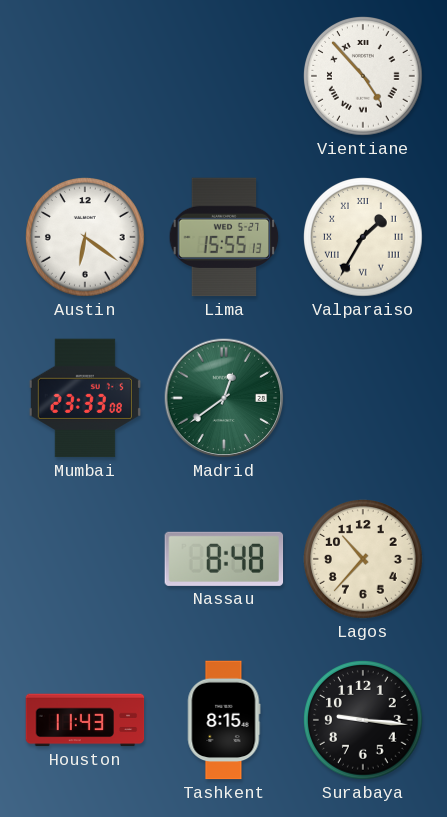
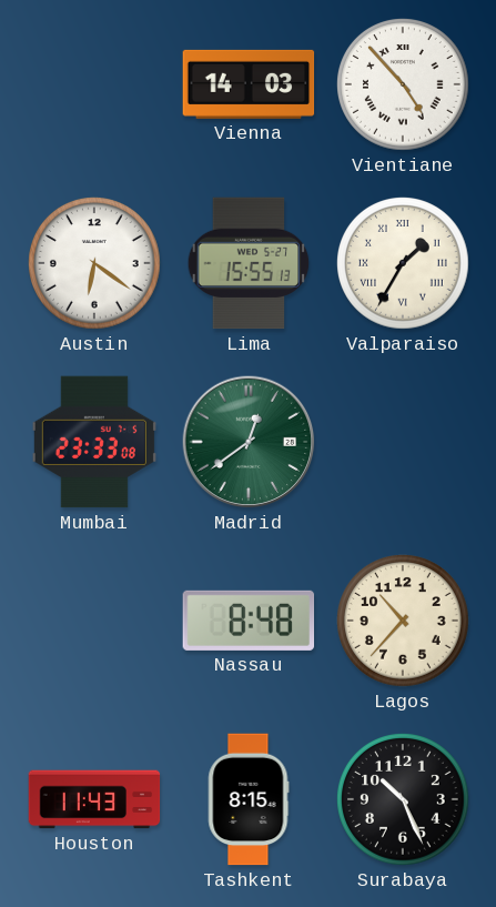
Vienna: none -> 14:03 (249, 84)
Surabaya: 9:16 -> 10:26 (404, 800)
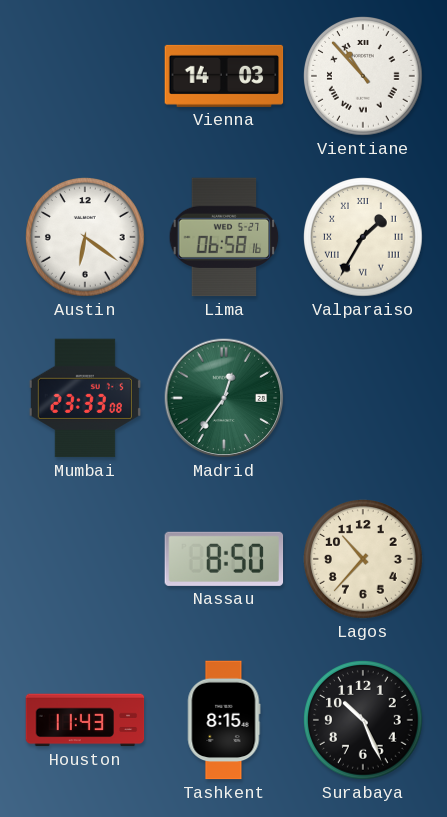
Vientiane: 4:53 -> 10:53 (364, 77)
Lima: 15:55 -> 06:58 (224, 237)
Madrid: 12:39 -> 12:36 (224, 398)
Nassau: 8:48 -> 8:50 (224, 559)
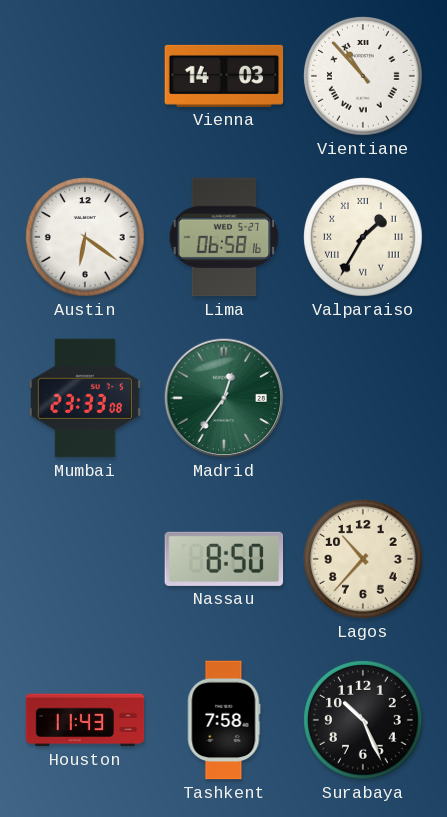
Tashkent: 8:15 -> 7:58 (224, 720)
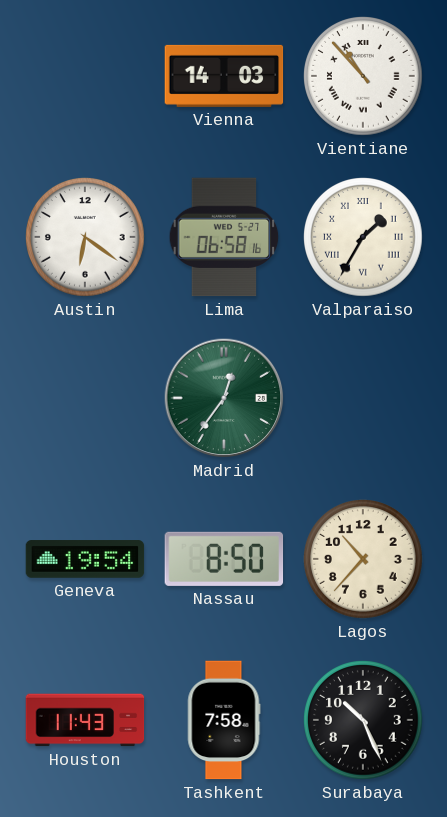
Mumbai: 23:33 -> none (85, 398)
Geneva: none -> 19:54 (85, 559)
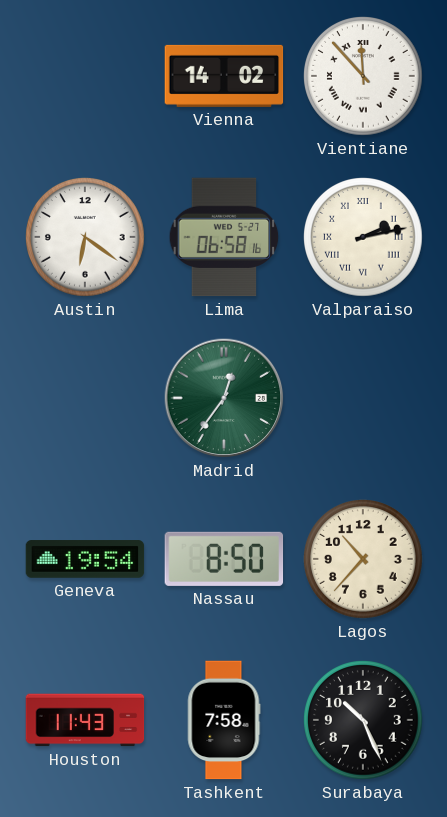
Vienna: 14:03 -> 14:02 (224, 76)
Vientiane: 10:53 -> 11:53 (364, 77)
Valparaiso: 1:35 -> 2:13 (364, 238)
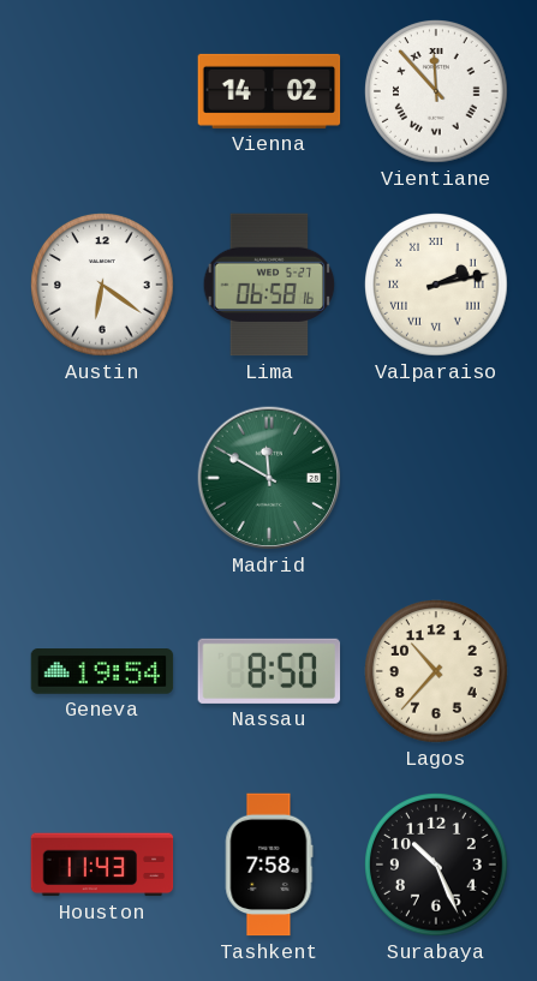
Madrid: 12:36 -> 11:50 (269, 478)
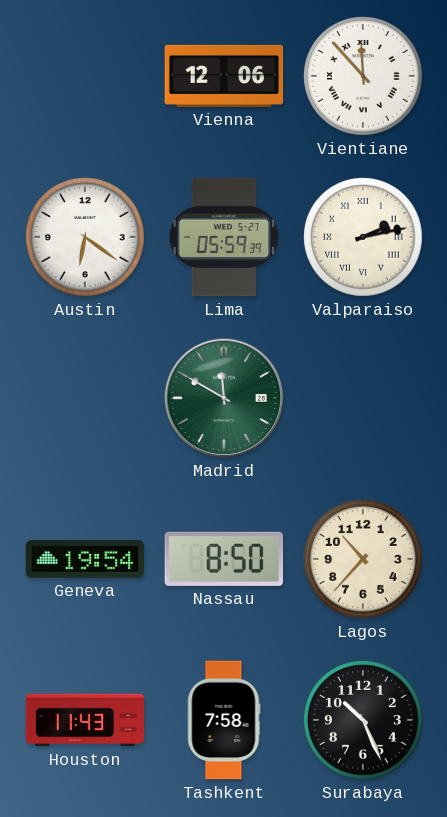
Vienna: 14:02 -> 12:06 (224, 76)
Lima: 06:58 -> 05:59 (224, 237)
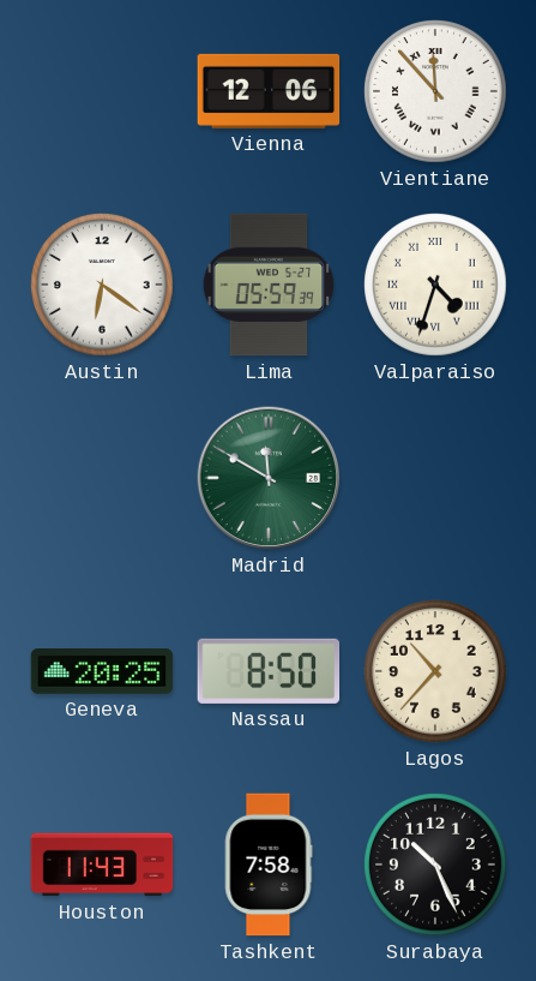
Valparaiso: 2:13 -> 4:33 (436, 286)
Geneva: 19:54 -> 20:25 (102, 671)
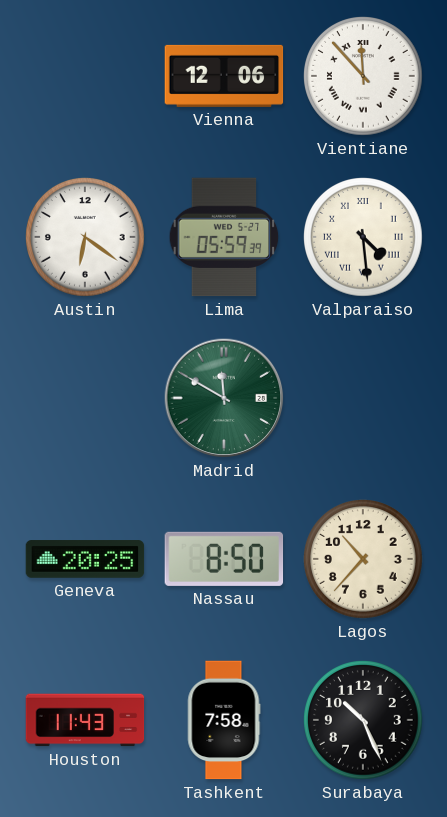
Valparaiso: 4:33 -> 4:29 (364, 238)
